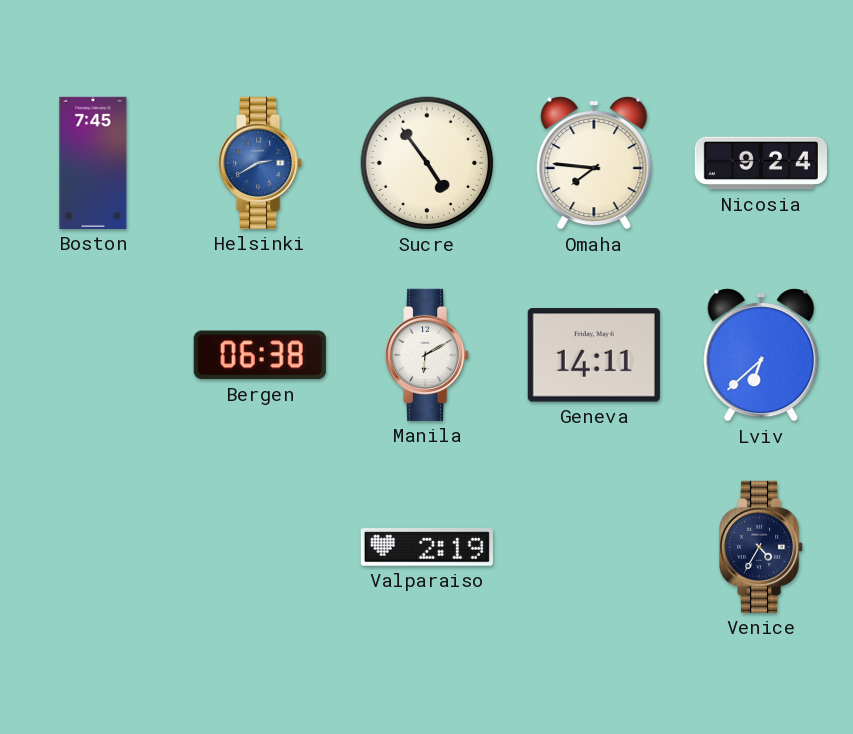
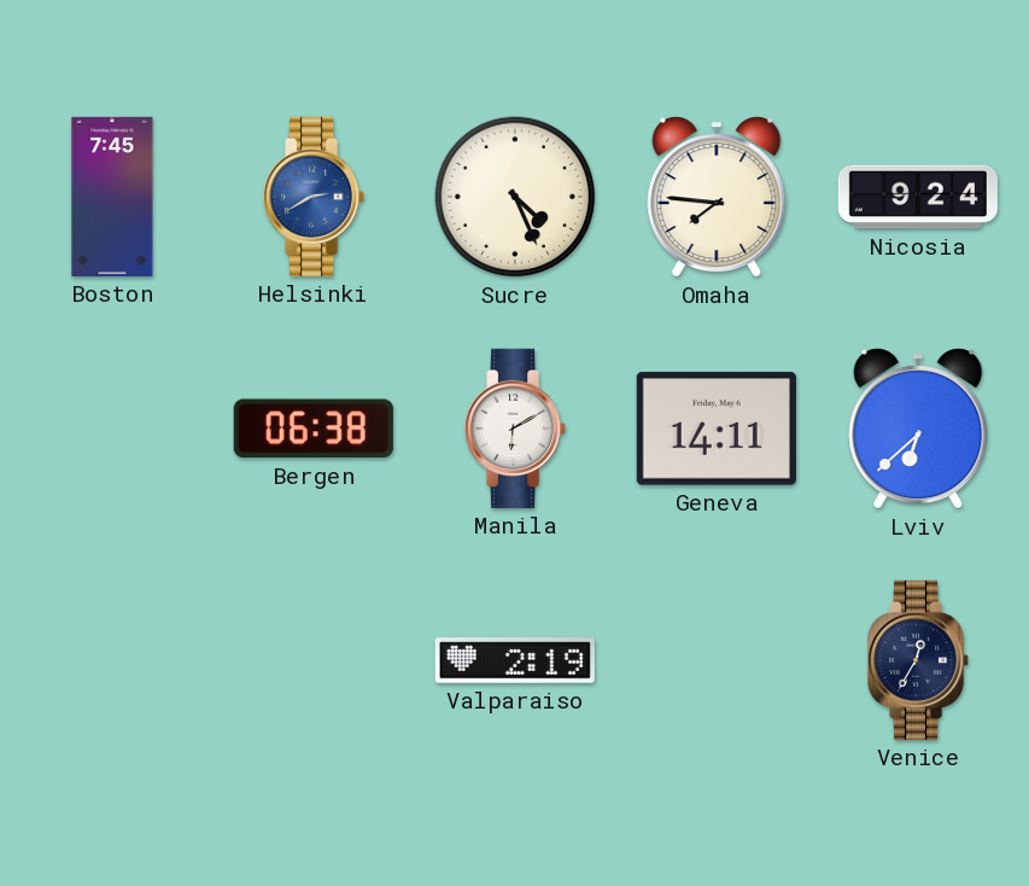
Sucre: 4:54 -> 4:26 (515, 197)
Venice: 4:35 -> 12:35 (919, 660)
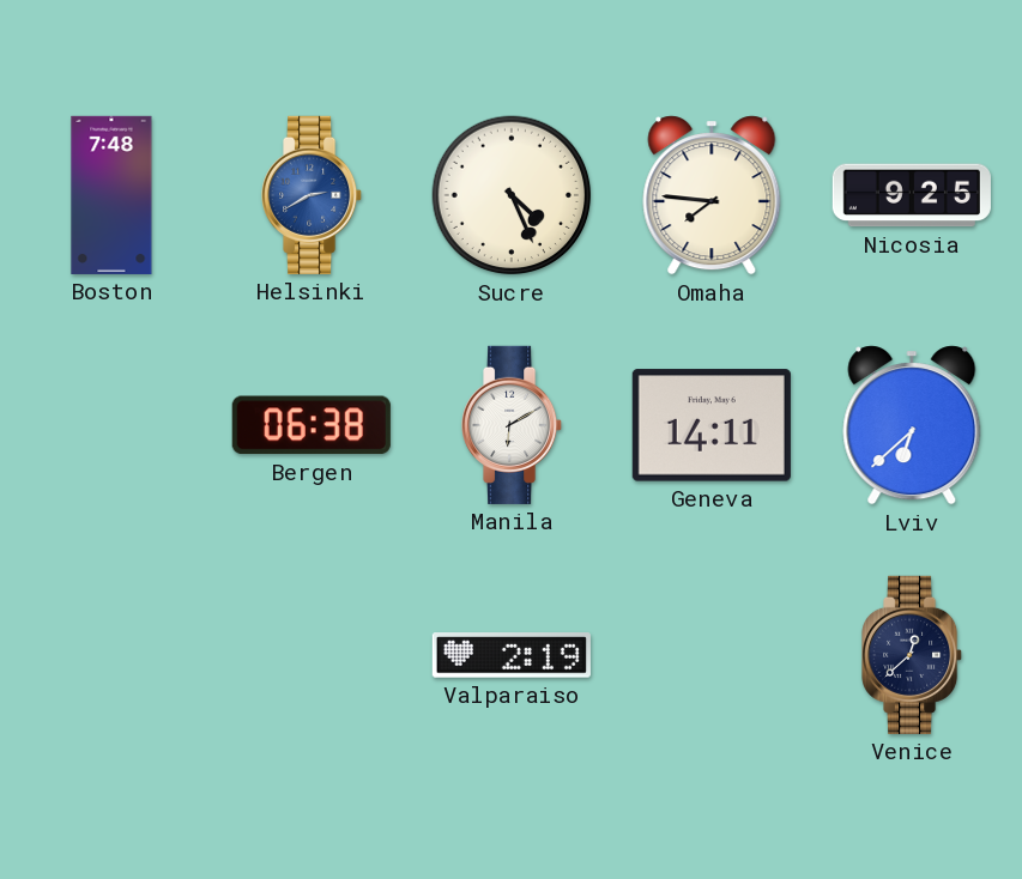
Boston: 7:45 -> 7:48 (111, 195)
Nicosia: 9:24 -> 9:25 (912, 195)
Venice: 12:35 -> 12:38 (913, 655)
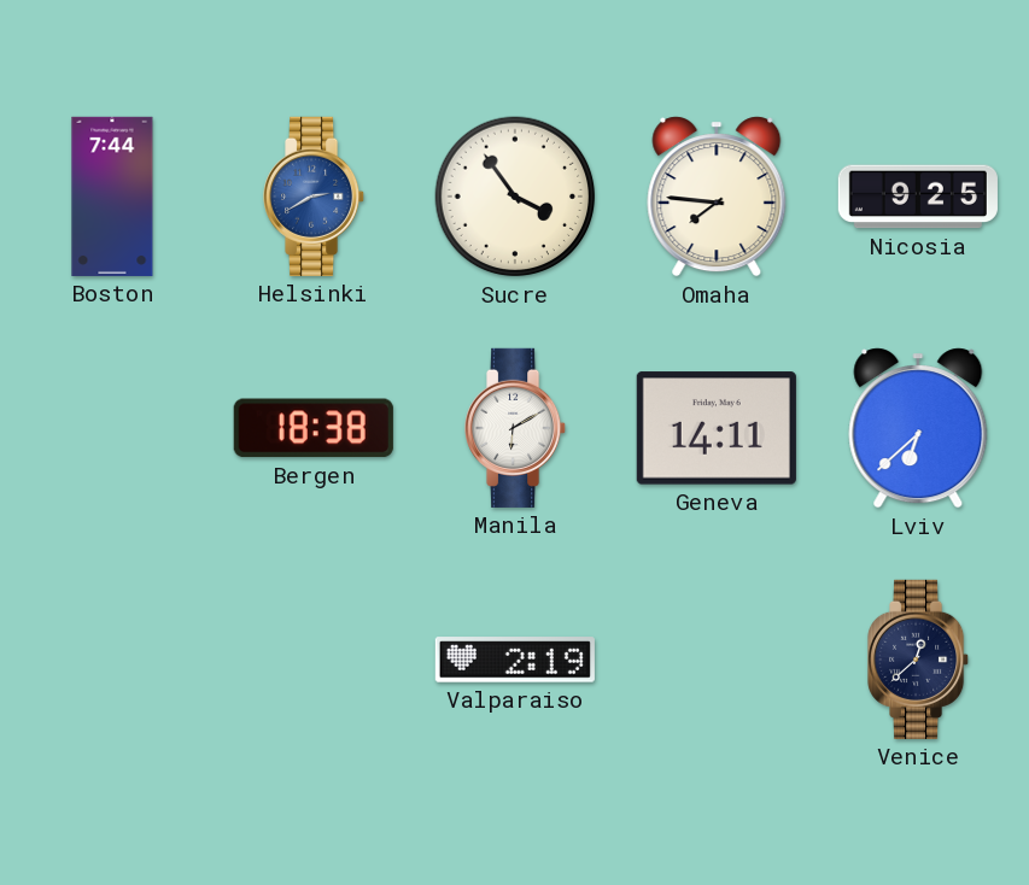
Boston: 7:48 -> 7:44 (112, 197)
Sucre: 4:26 -> 3:54 (515, 197)
Bergen: 06:38 -> 18:38 (314, 428)
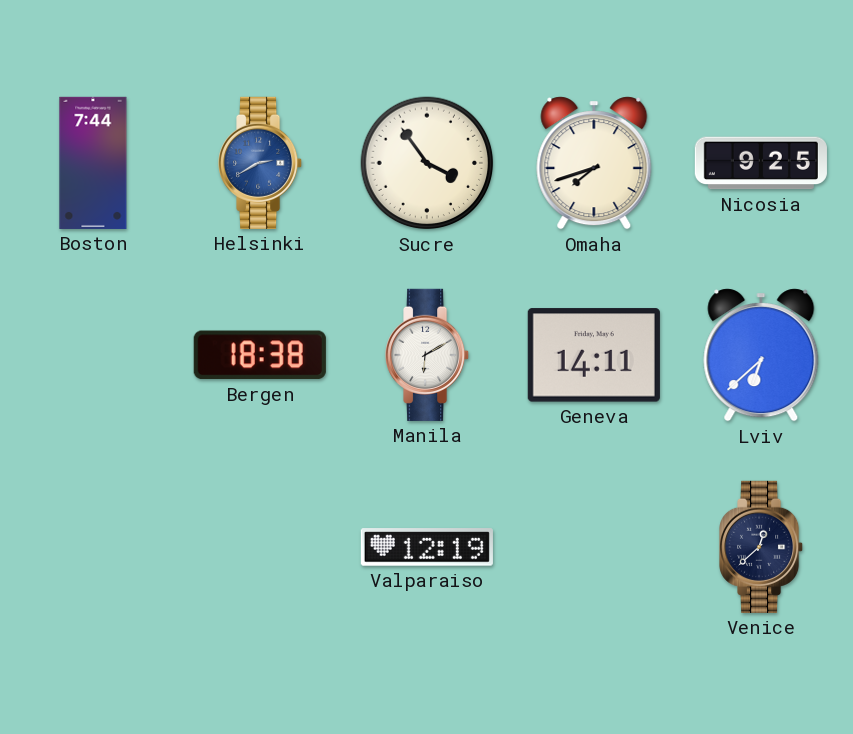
Omaha: 7:46 -> 7:42 (594, 163)
Valparaiso: 2:19 -> 12:19 (427, 547)
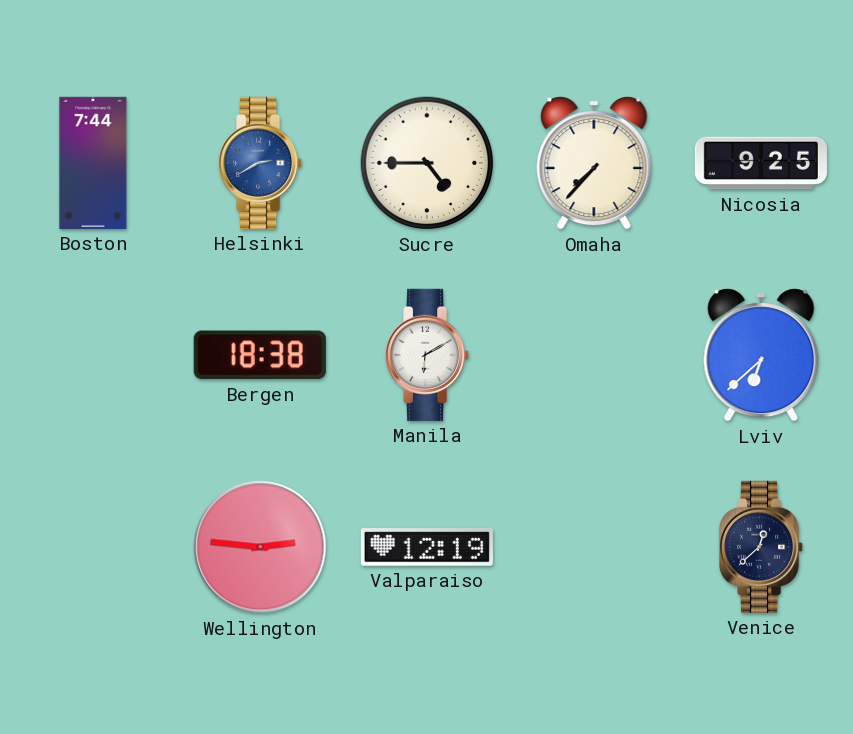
Sucre: 3:54 -> 4:45 (427, 163)
Omaha: 7:42 -> 7:37 (594, 163)
Geneva: 14:11 -> none (594, 355)
Wellington: none -> 2:46 (260, 547)
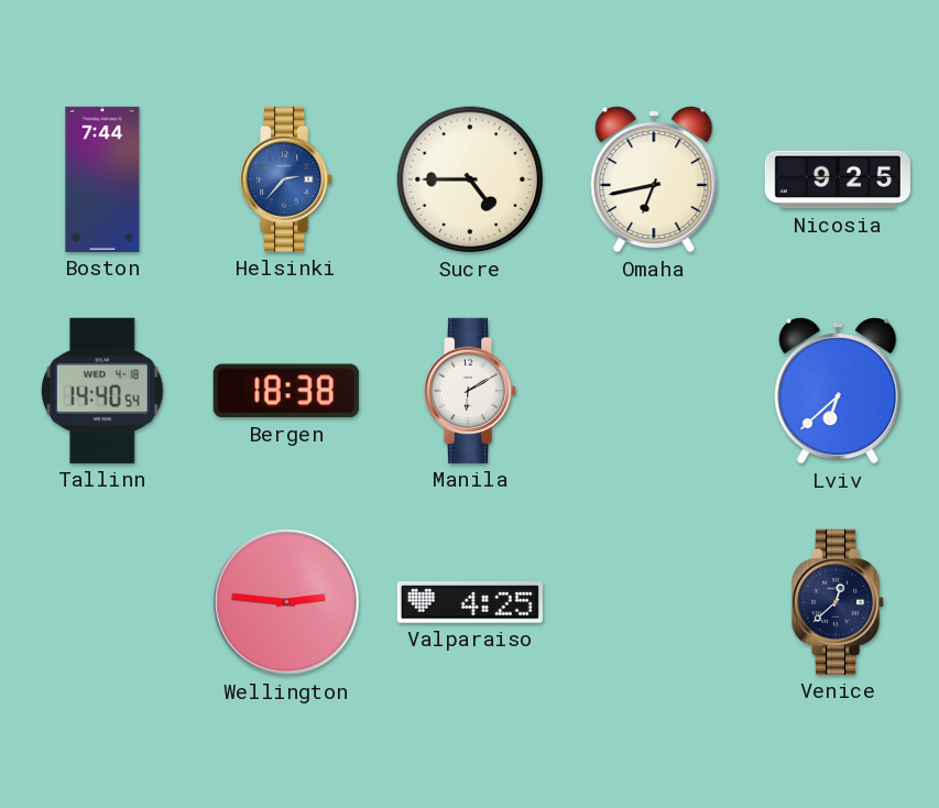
Helsinki: 2:40 -> 2:37 (287, 179)
Omaha: 7:37 -> 6:43 (654, 179)
Tallinn: none -> 14:40 (103, 391)
Valparaiso: 12:19 -> 4:25 (470, 602)
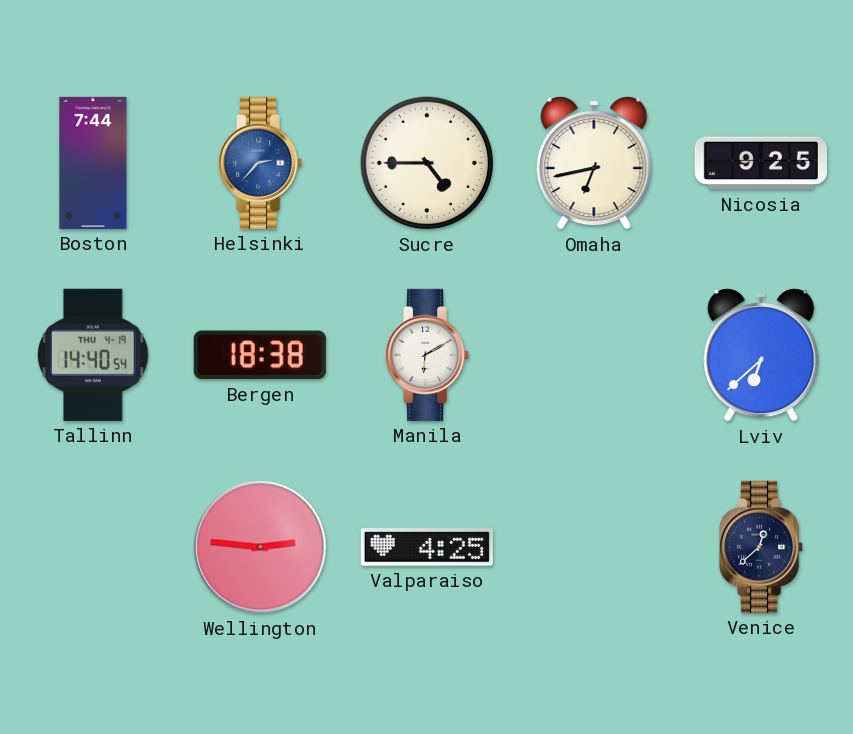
Tallinn date: WED 4-18 -> THU 4-19 (94, 355)
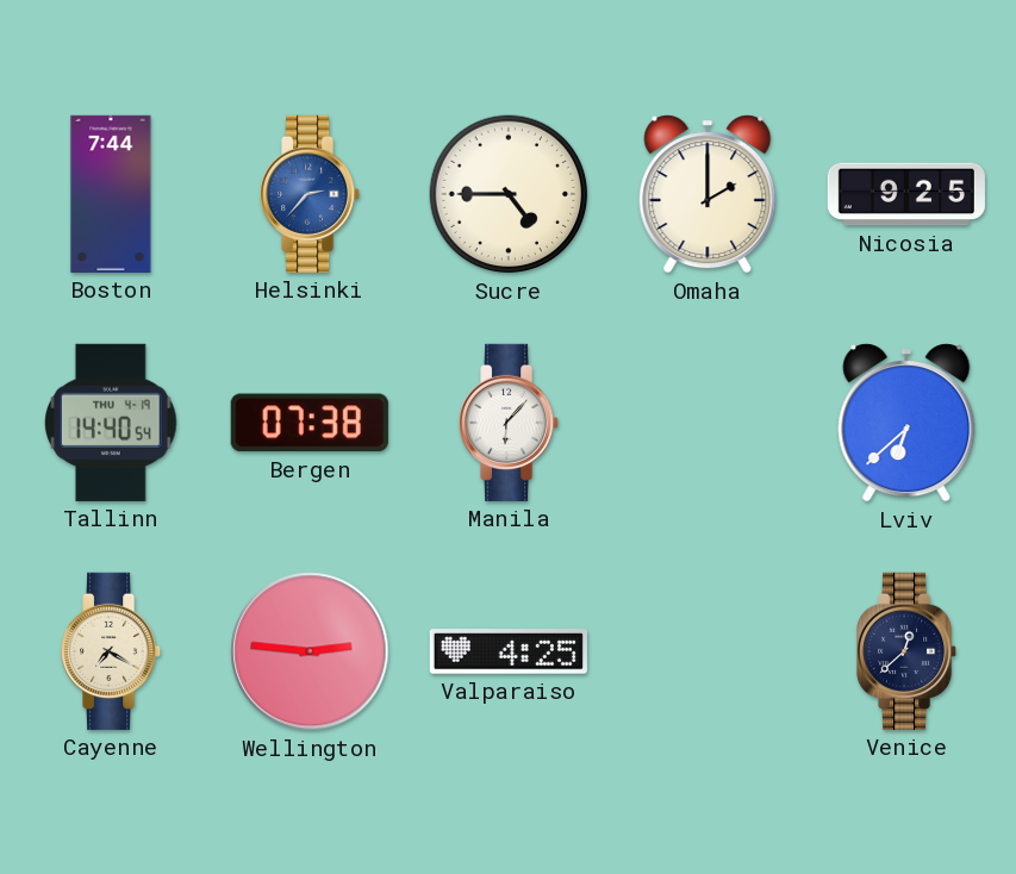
Omaha: 6:43 -> 2:00 (708, 194)
Bergen: 18:38 -> 07:38 (310, 423)
Manila: 6:10 -> 6:07 (510, 423)
Cayenne: none -> 7:20 (112, 651)
